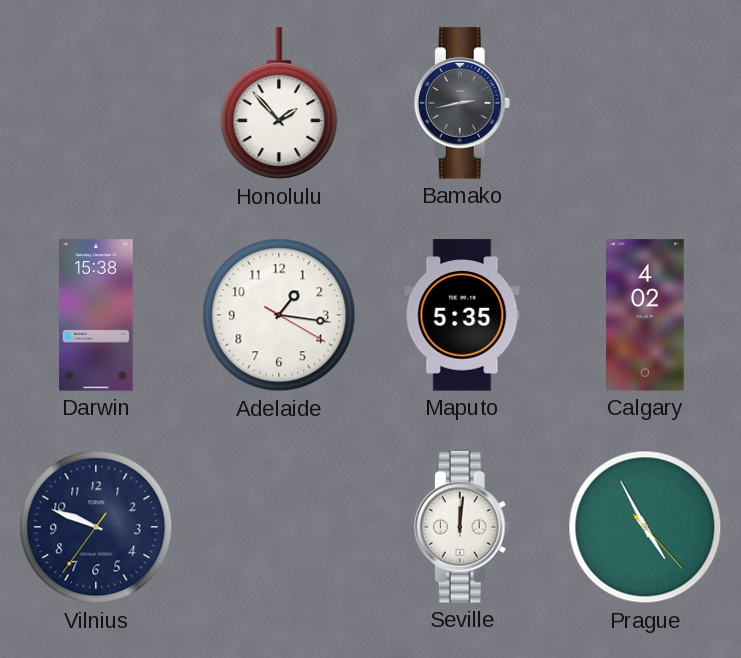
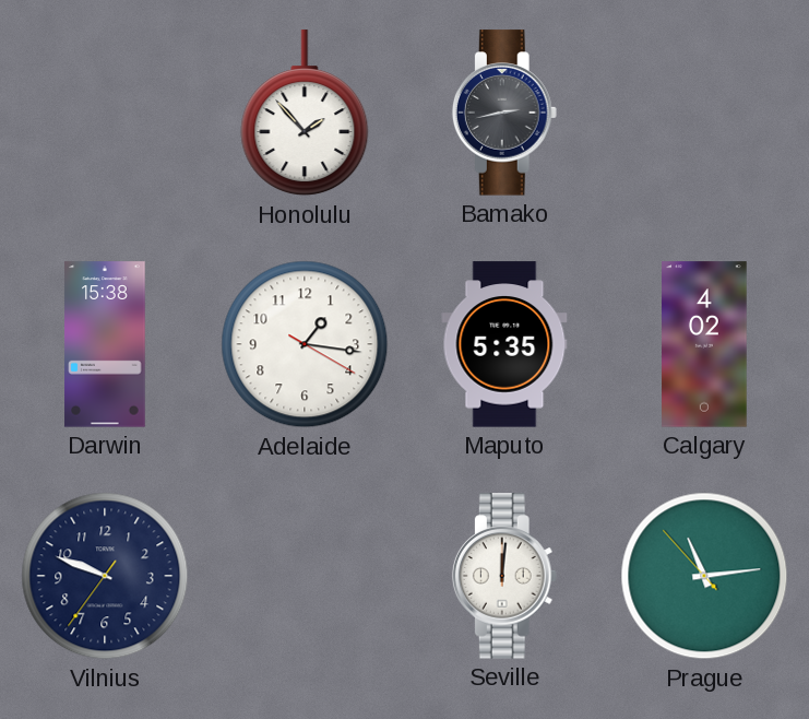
Prague: 4:55 -> 11:13 (704, 576)
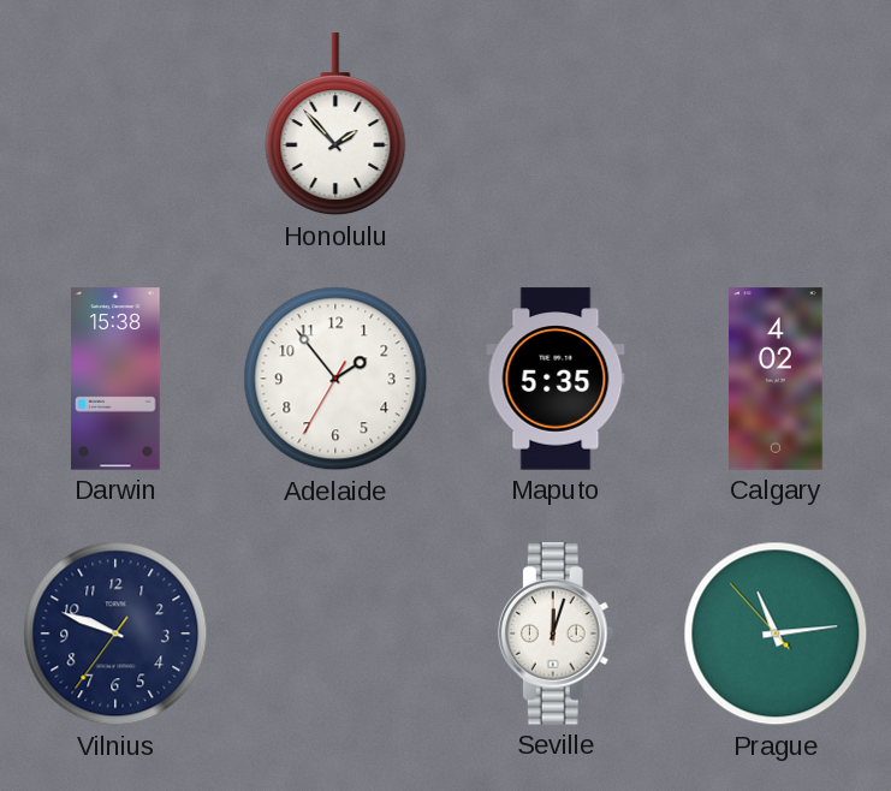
Bamako: 2:43 -> none (504, 113)
Adelaide: 1:16 -> 1:53 (335, 379)
Seville: 12:01 -> 12:03 (556, 634)
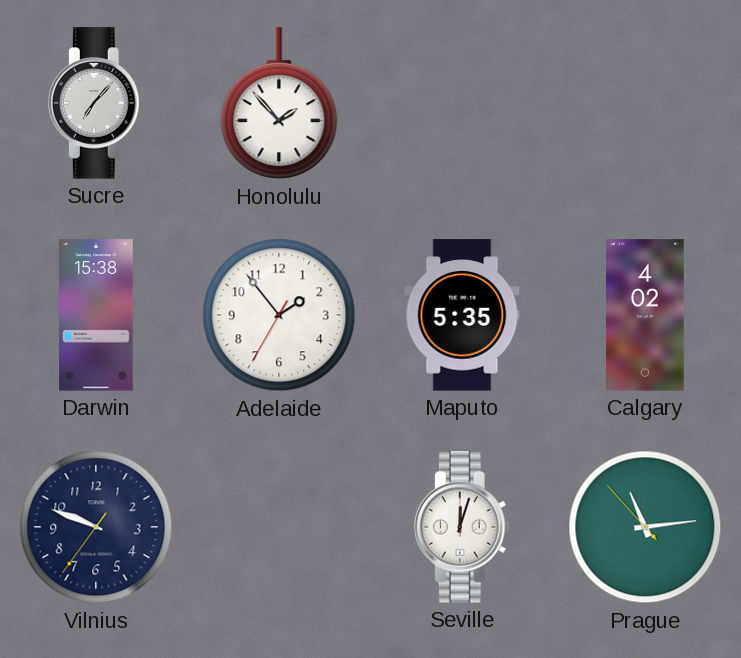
Sucre: none -> 7:07 (96, 103)
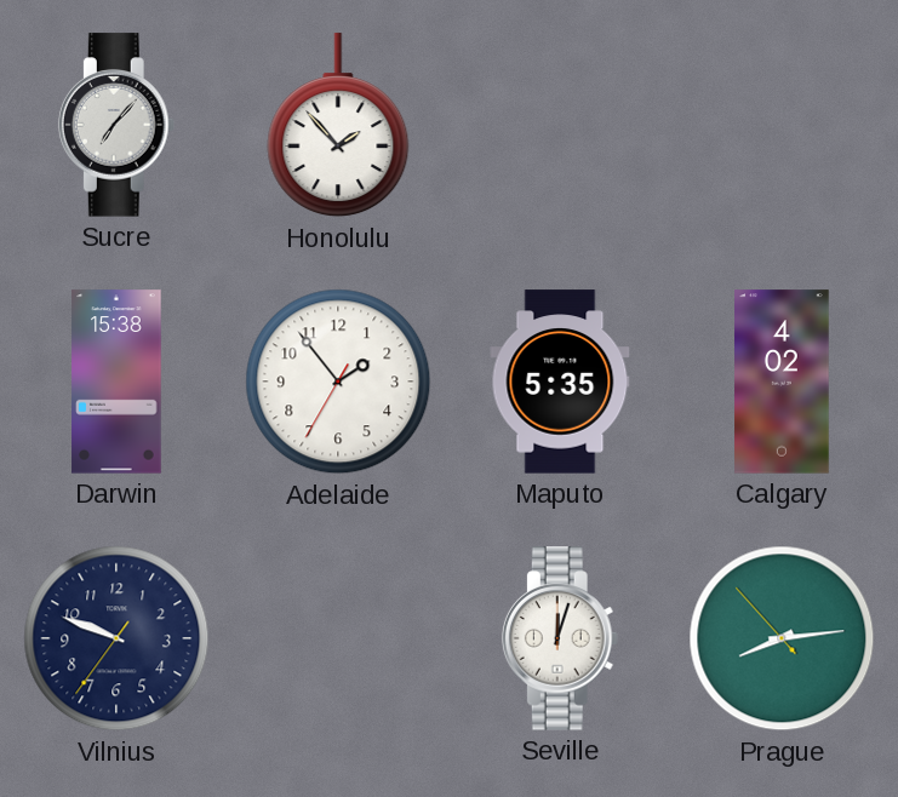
Prague: 11:13 -> 8:13 (782, 638)
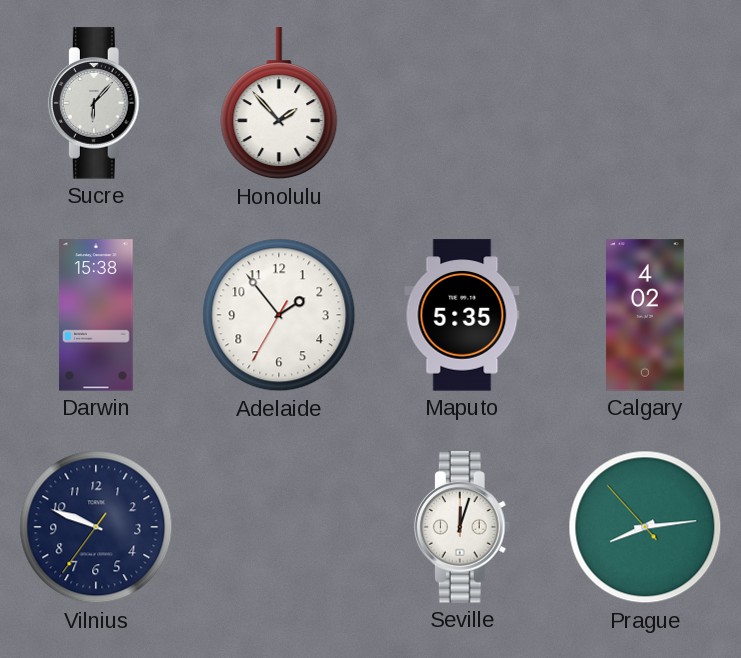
Sucre: 7:07 -> 6:07 (96, 103)
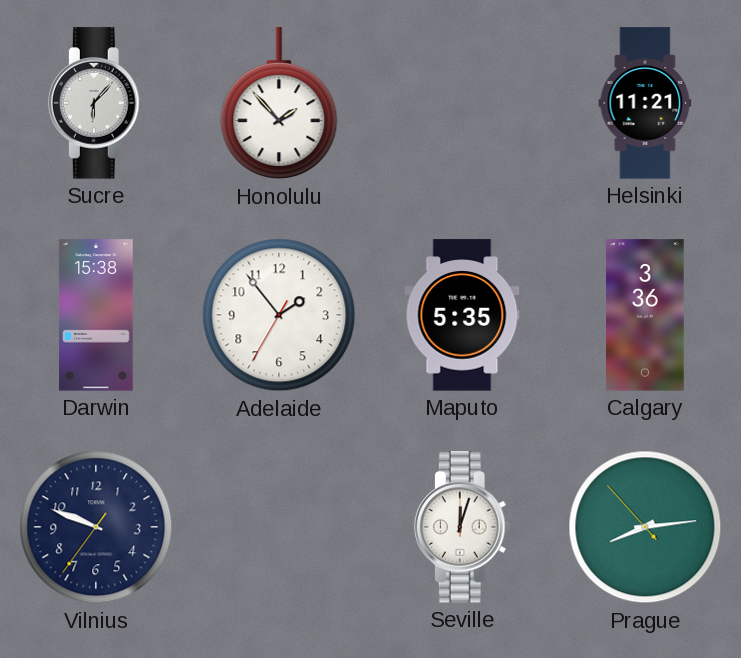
Helsinki: none -> 11:21 (645, 103)
Calgary: 4:02 -> 3:36 (645, 315)
